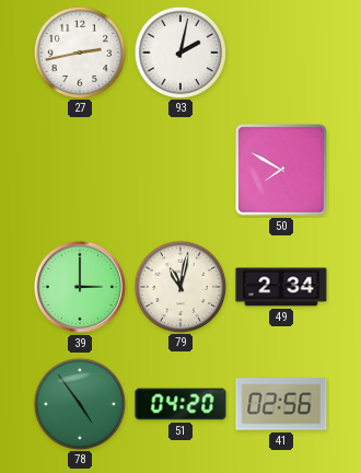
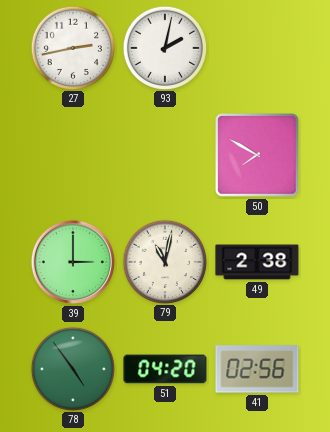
49: 2:34 -> 2:38 (257, 262)
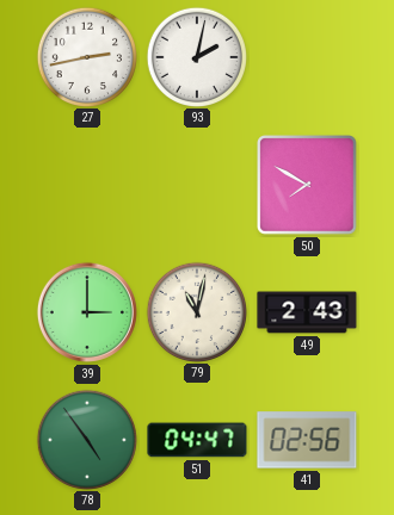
49: 2:38 -> 2:43 (307, 312)
51: 04:20 -> 04:47 (197, 440)
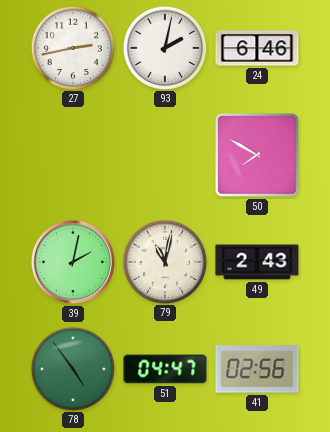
24: none -> 6:46 (257, 48)
39: 3:00 -> 2:02 (73, 262)
